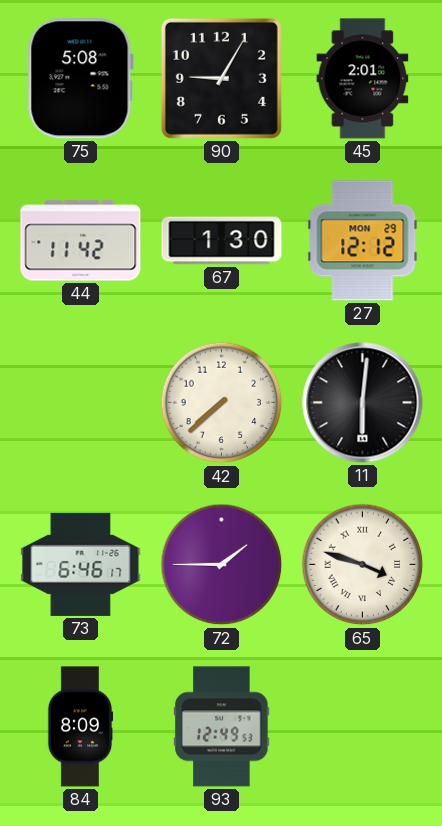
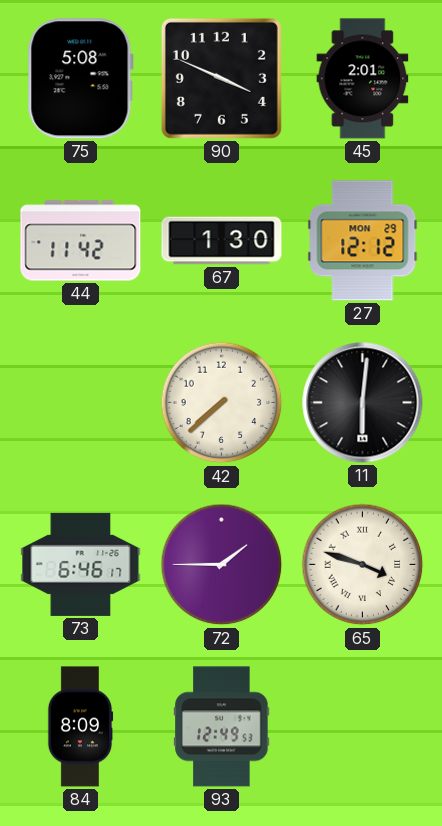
90: 9:05 -> 3:49 (221, 78)
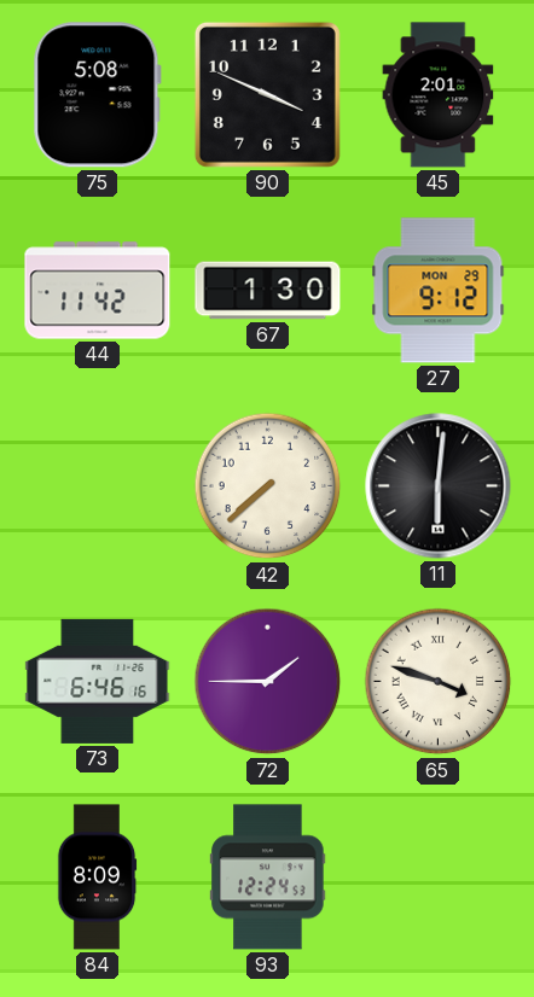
27: 12:12 -> 9:12 (439, 291)
73: 6:46:17 -> 6:46:16 (98, 681)
93: 12:49 -> 12:24 (268, 878)
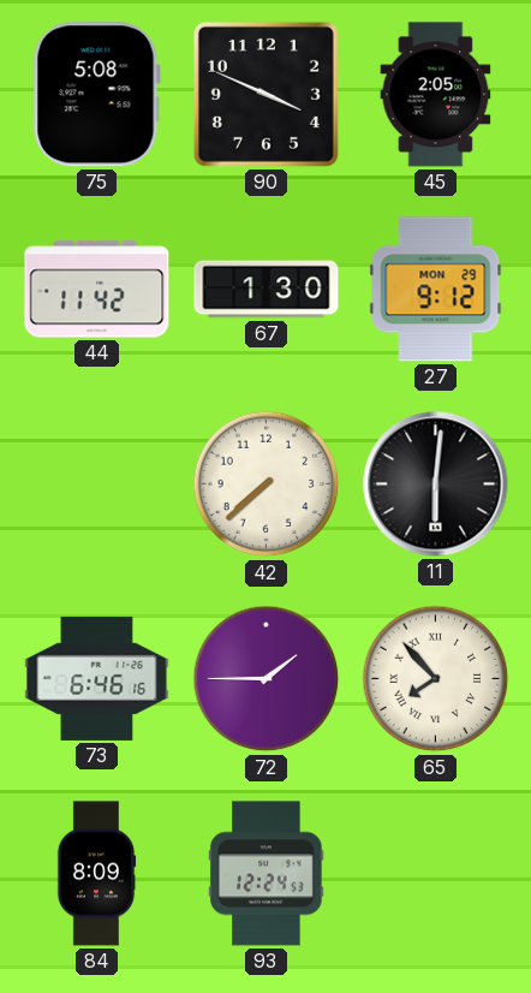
45: 2:01 -> 2:05 (436, 95)
65: 3:48 -> 7:53 (436, 679)
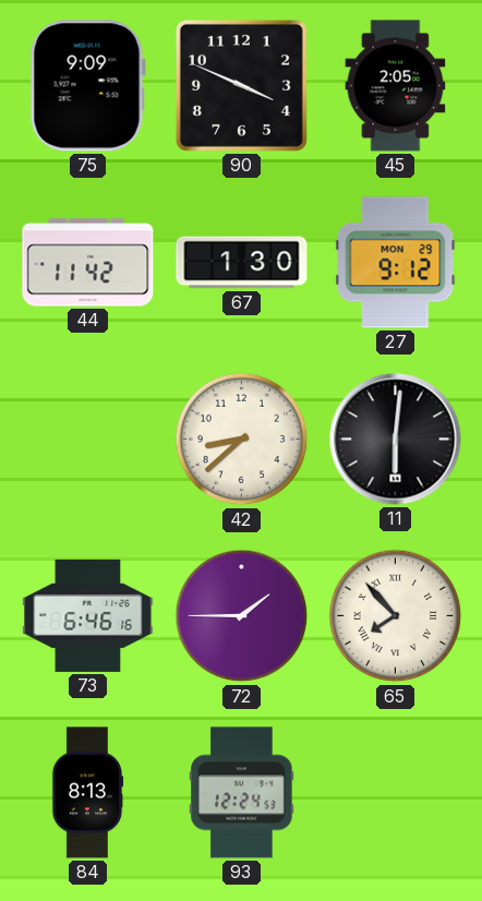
75: 5:08 -> 9:09 (87, 86)
42: 7:38 -> 8:38 (242, 440)
84: 8:09 -> 8:13 (87, 793)
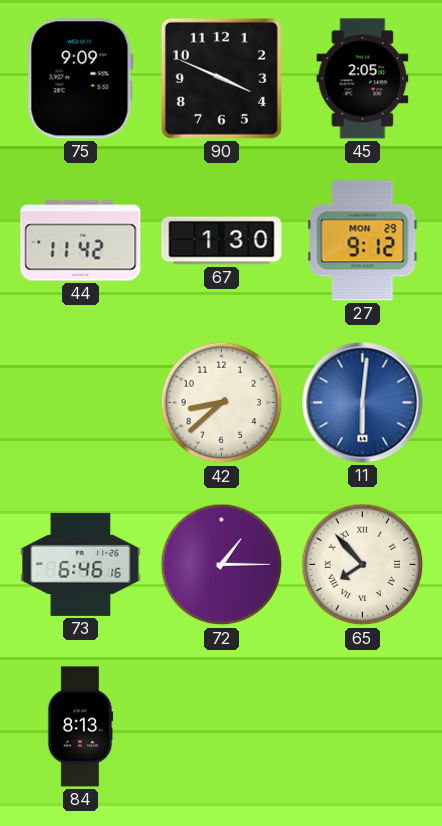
11 dial: black -> blue (363, 403)
72: 1:45 -> 1:15 (222, 565)
93: 12:24 -> none (242, 793)
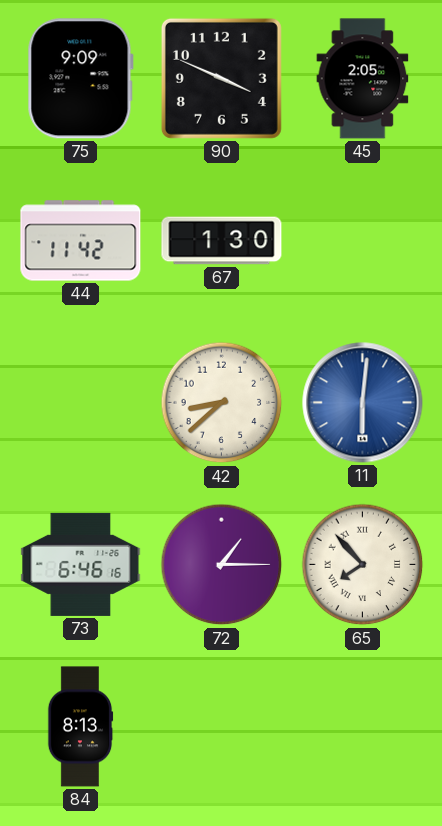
27: 9:12 -> none (363, 241)
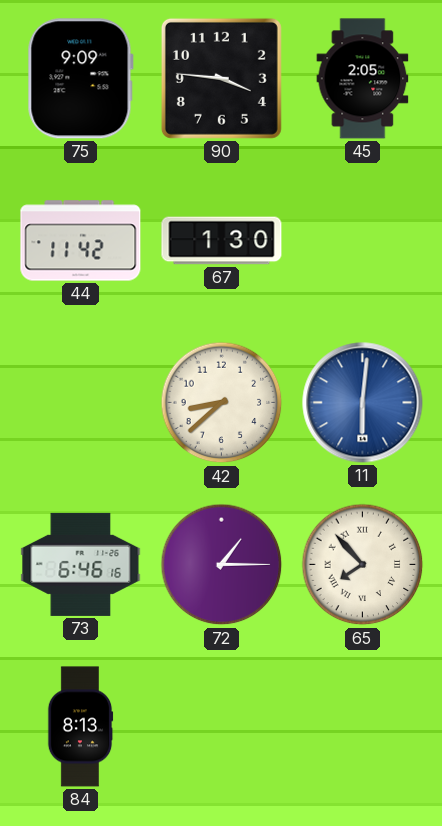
90: 3:49 -> 3:46 (221, 78)
